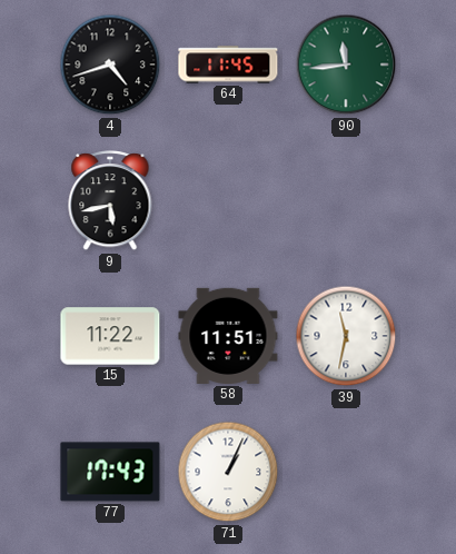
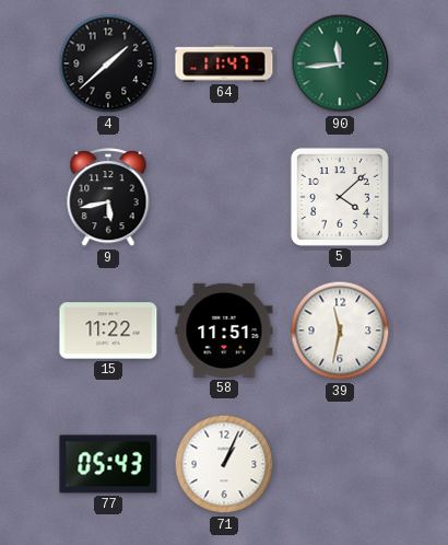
4: 4:42 -> 1:38 (108, 63)
64: 11:45 -> 11:47 (224, 63)
5: none -> 4:08 (340, 197)
77: 17:43 -> 05:43 (108, 464)
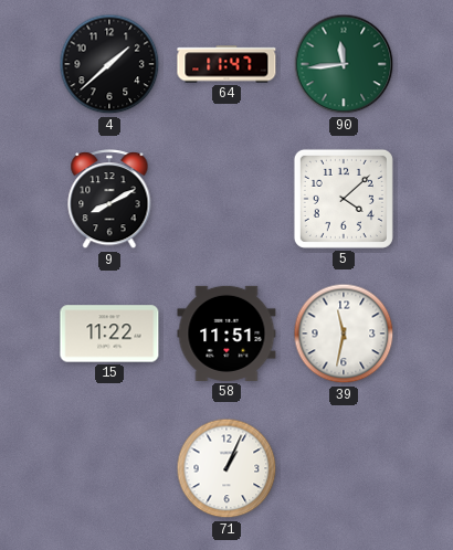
9: 5:43 -> 8:10 (109, 200)
77: 05:43 -> none (108, 464)
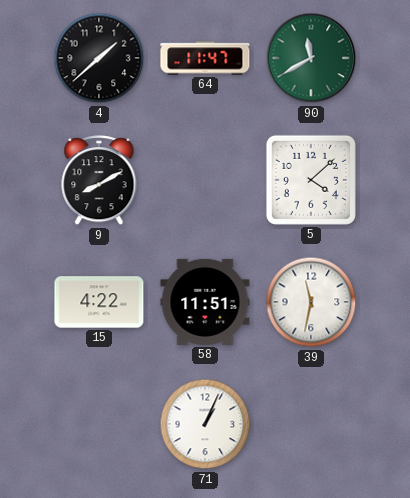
90: 11:44 -> 11:40 (311, 58)
15: 11:22 -> 4:22 (99, 302)
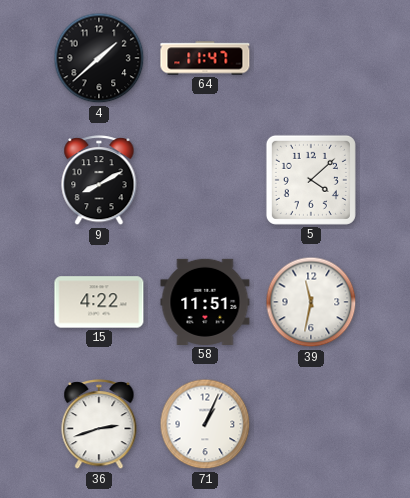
90: 11:40 -> none (311, 58)
36: none -> 2:42 (99, 425)
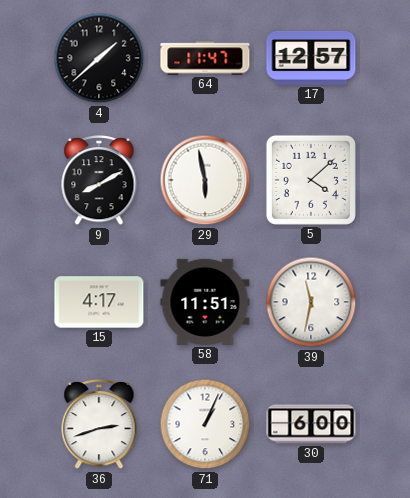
17: none -> 12:57 (311, 58)
29: none -> 5:58 (205, 180)
15: 4:22 -> 4:17 (99, 302)
30: none -> 6:00 (311, 424)
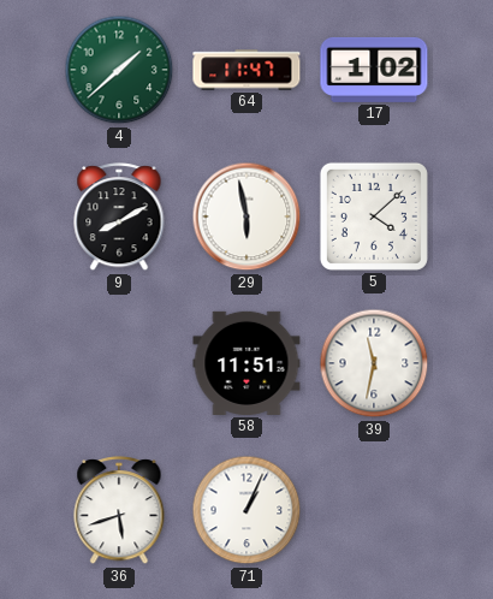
4 dial: black -> green (119, 70)
17: 12:57 -> 1:02 (374, 70)
15: 4:17 -> none (99, 302)
36: 2:42 -> 5:42 (119, 511)
30: 6:00 -> none (311, 424)
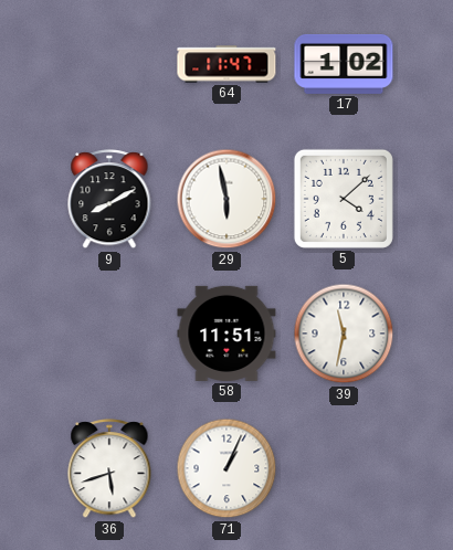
4: 1:38 -> none (119, 70)
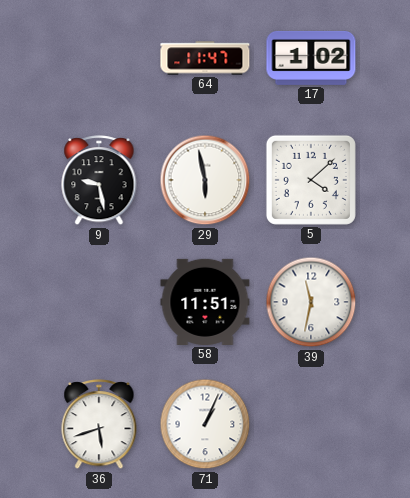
9: 8:10 -> 9:28 (99, 181)
